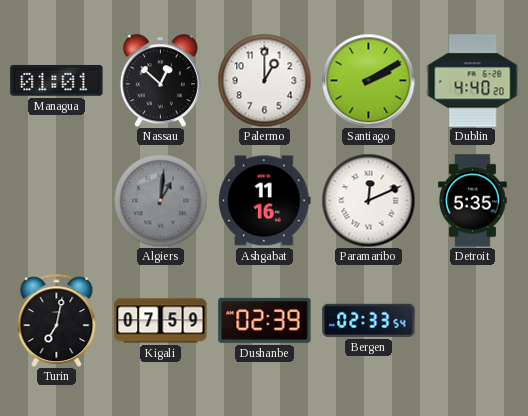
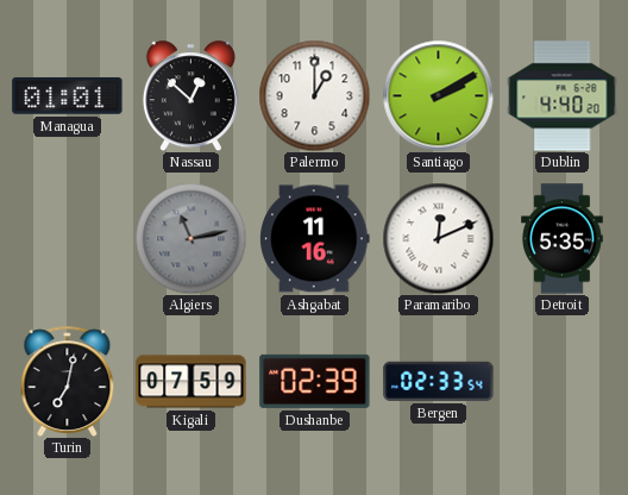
Algiers: 1:01 -> 11:13 (190, 238)
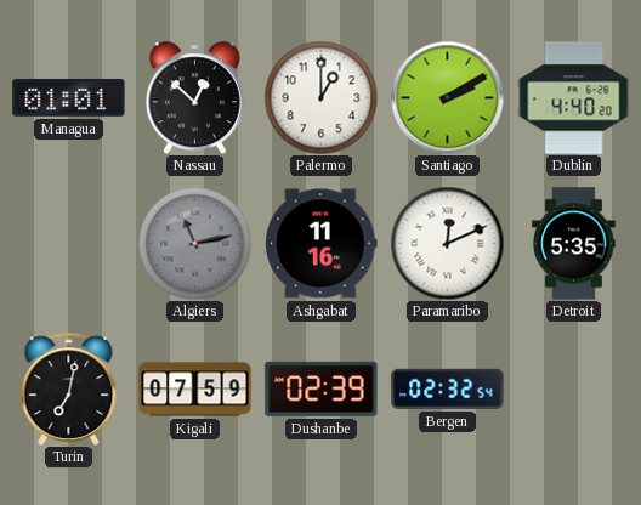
Bergen: 02:33 -> 02:32 (448, 388)
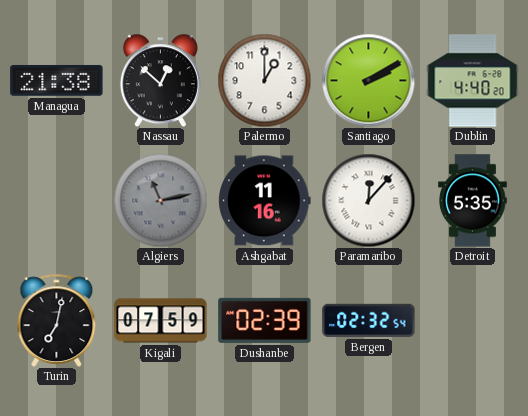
Managua: 01:01 -> 21:38 (57, 80)
Paramaribo: 12:11 -> 12:07 (368, 200)
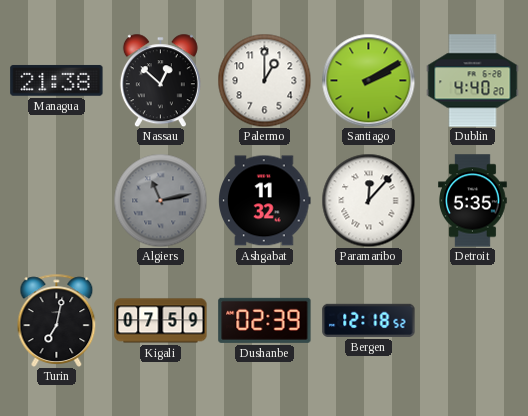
Ashgabat: 11:16 -> 11:32 (265, 201)
Bergen: 02:32 -> 12:18 (369, 320)
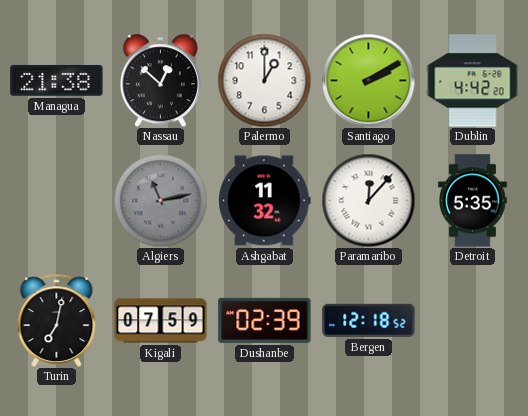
Dublin: 4:40 -> 4:42 (473, 81)
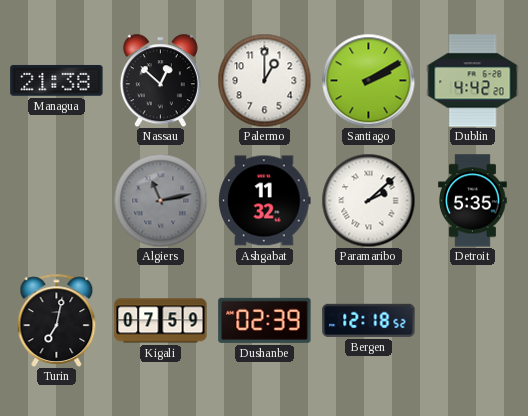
Paramaribo: 12:07 -> 2:08 (368, 200)
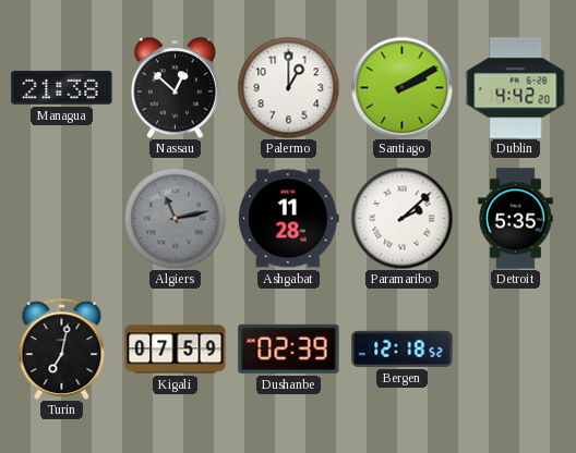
Ashgabat: 11:32 -> 11:28 (289, 219)
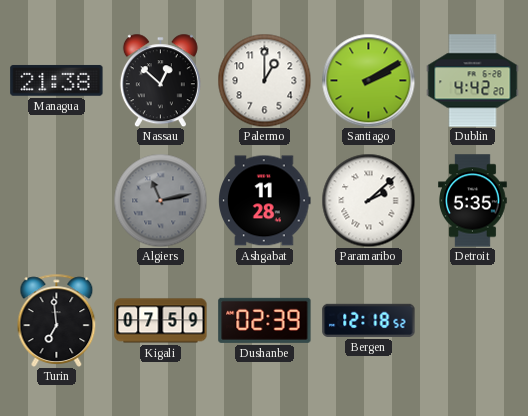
Turin: 7:02 -> 6:59 (57, 320)
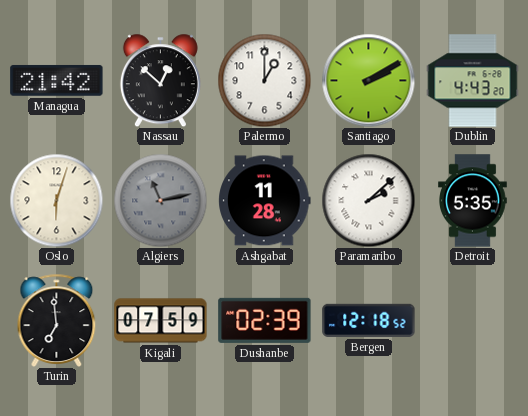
Managua: 21:38 -> 21:42 (57, 80)
Dublin: 4:42 -> 4:43 (473, 81)
Oslo: none -> 6:03 (56, 200)
